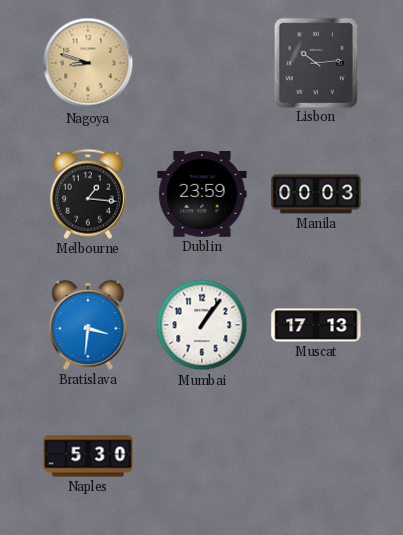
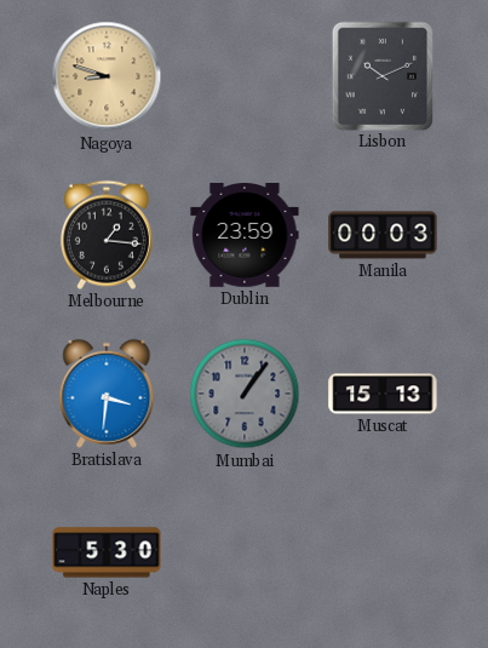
Lisbon: 10:14 -> 10:11 (383, 75)
Mumbai dial: white -> grey (245, 394)
Muscat: 17:13 -> 15:13 (383, 394)
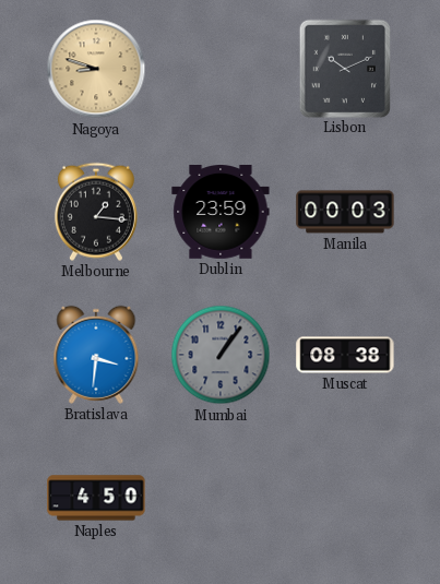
Muscat: 15:13 -> 08:38 (345, 355)
Naples: 5:30 -> 4:50 (96, 498)
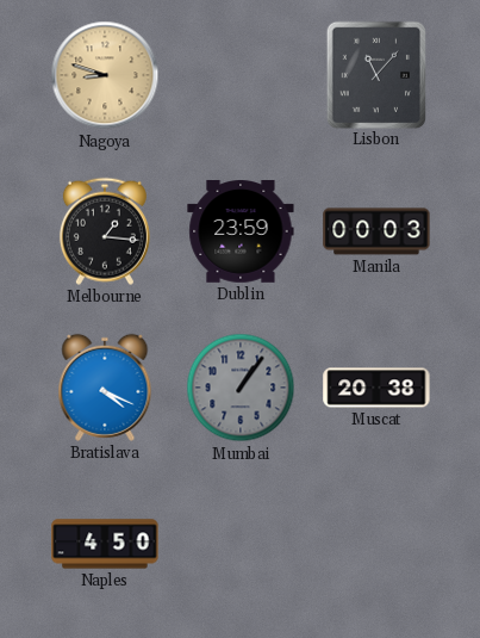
Lisbon: 10:11 -> 11:07 (376, 74)
Bratislava: 3:31 -> 4:19 (105, 388)
Muscat: 08:38 -> 20:38 (376, 388)
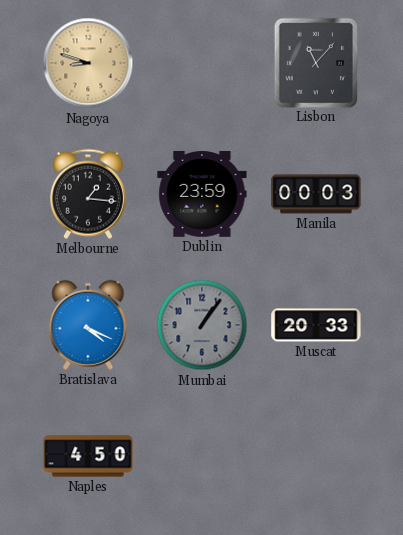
Muscat: 20:38 -> 20:33 (316, 325)
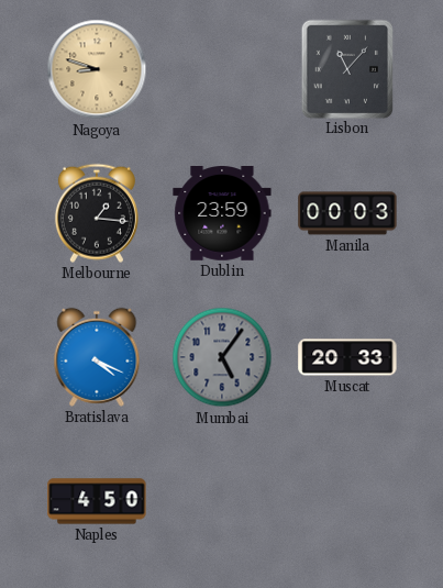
Mumbai: 1:06 -> 5:06 (222, 357)
